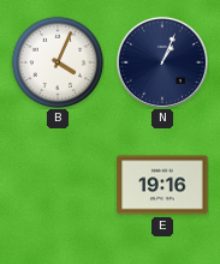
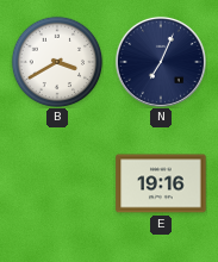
B: 4:04 -> 3:40 (57, 62)
N: 1:04 -> 7:04 (161, 62)
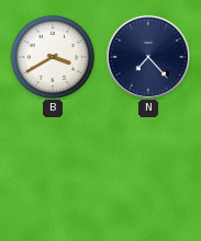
N: 7:04 -> 7:23 (148, 57)
E: 19:16 -> none (161, 183)
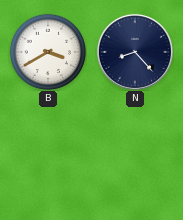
N: 7:23 -> 8:23 (135, 52)
